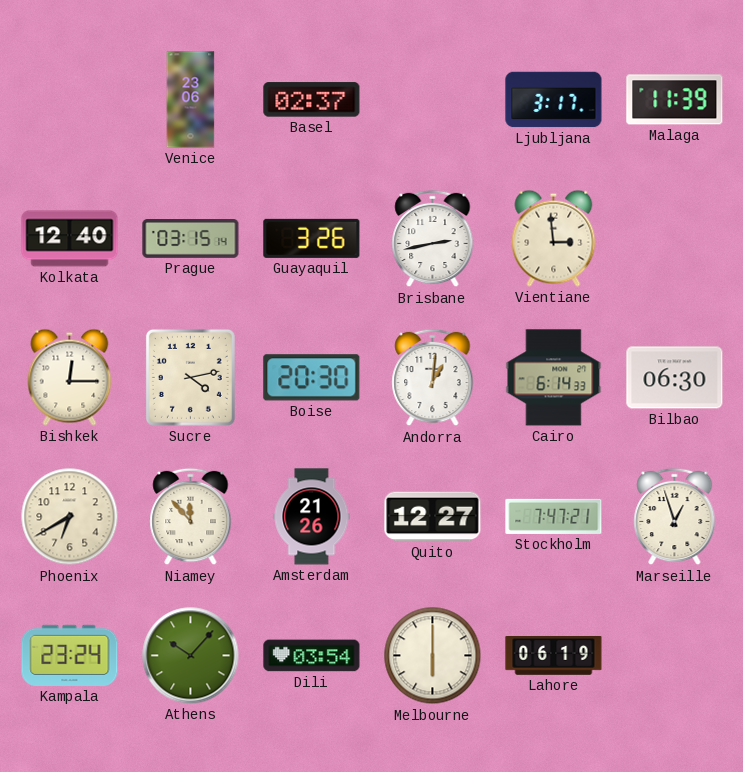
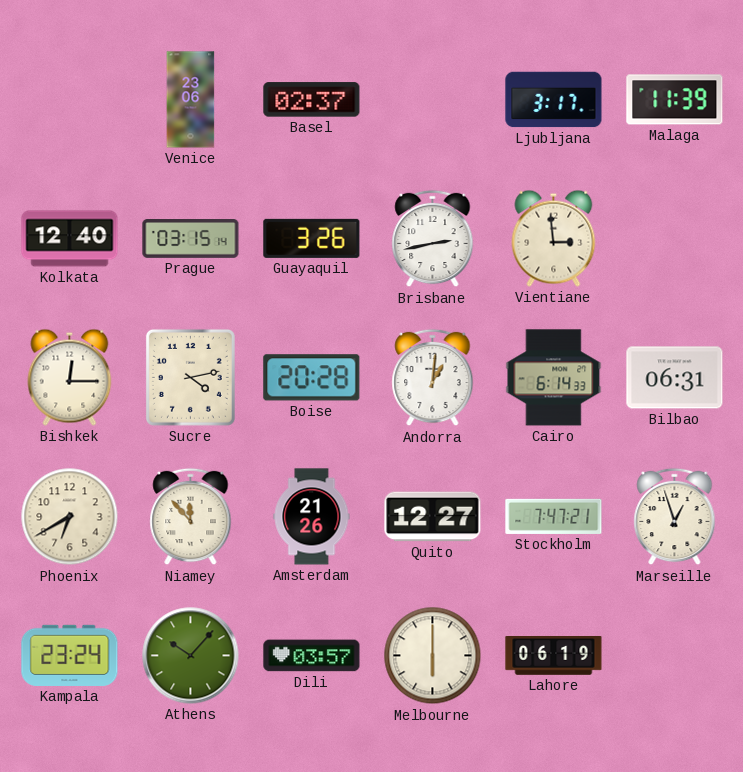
Boise: 20:30 -> 20:28 (312, 378)
Bilbao: 06:30 -> 06:31 (675, 378)
Dili: 03:54 -> 03:57 (312, 656)
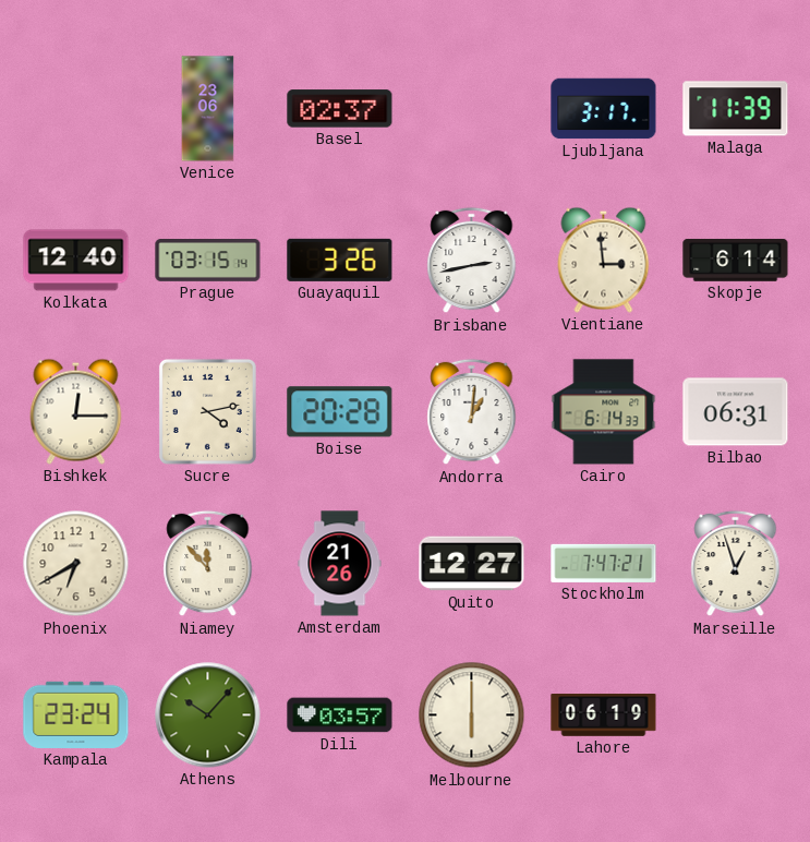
Skopje: none -> 6:14 (736, 260)
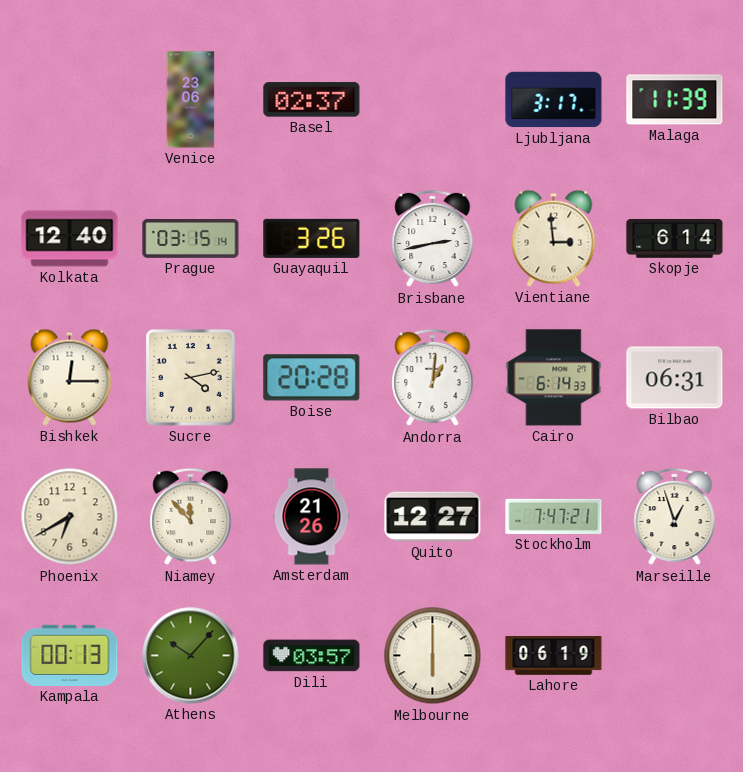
Kampala: 23:24 -> 00:13 (70, 655)
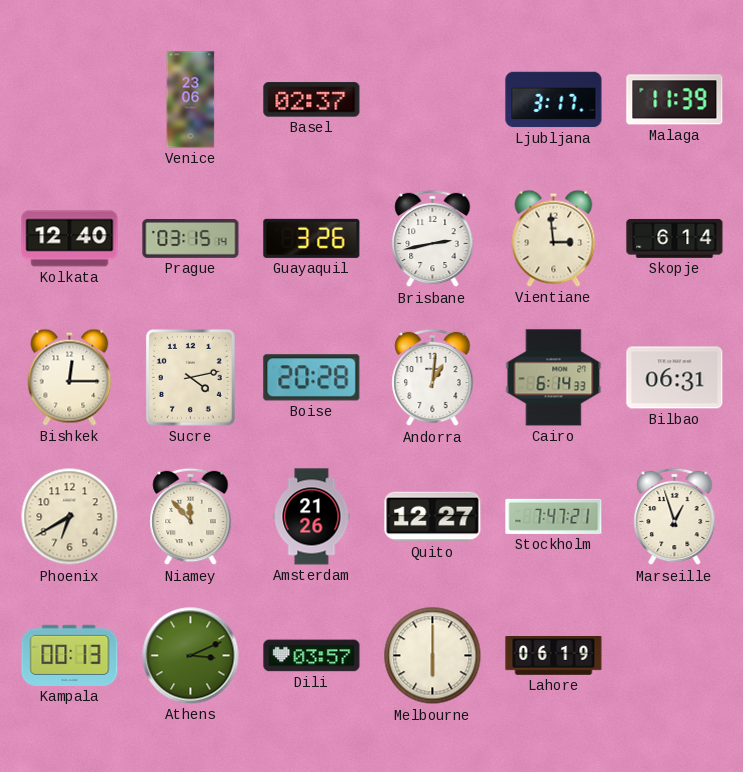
Athens: 10:07 -> 3:11 (191, 656)
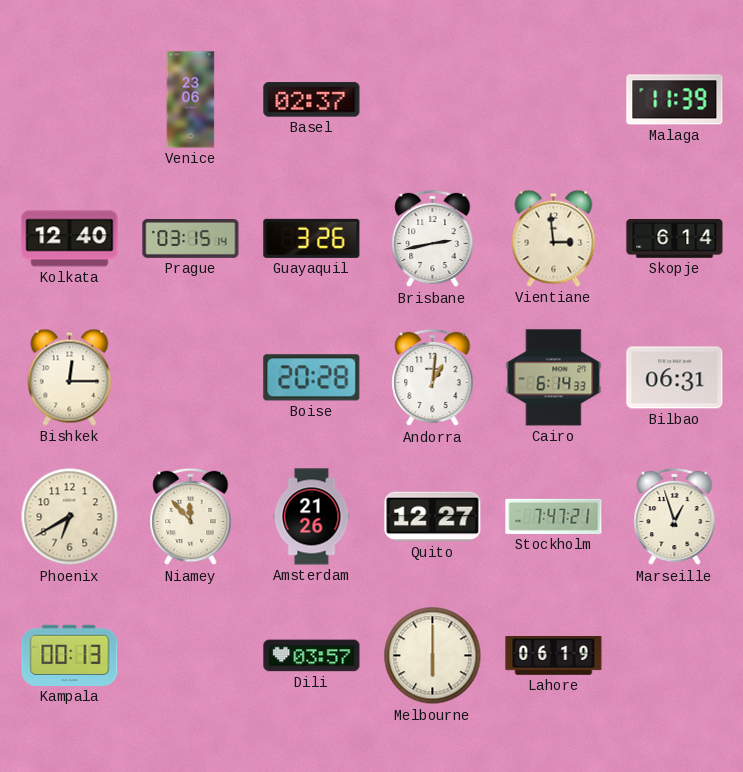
Ljubljana: 3:17 -> none (554, 100)
Sucre: 4:13 -> none (190, 377)
Athens: 3:11 -> none (191, 656)
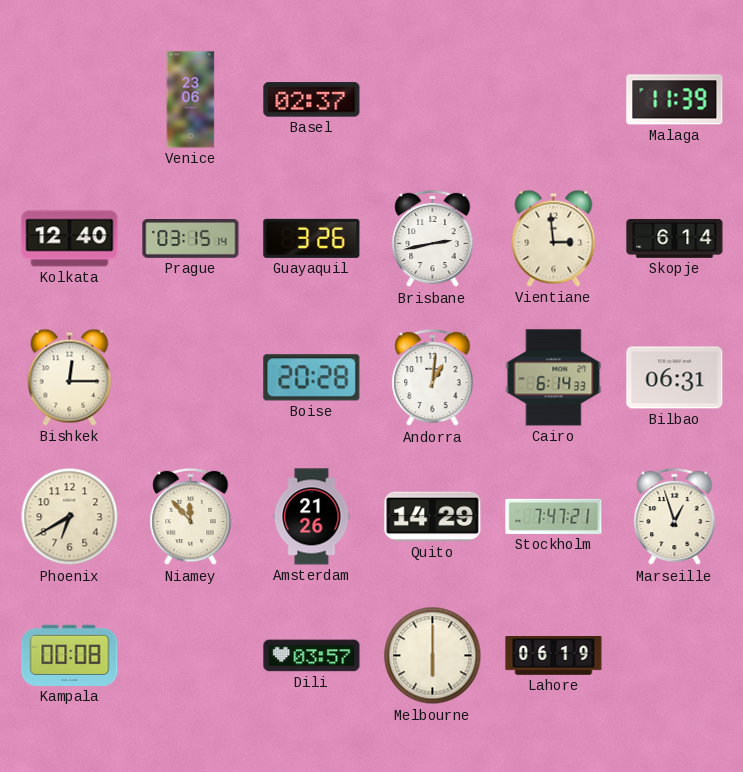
Quito: 12:27 -> 14:29 (433, 517)
Kampala: 00:13 -> 00:08 (70, 655)
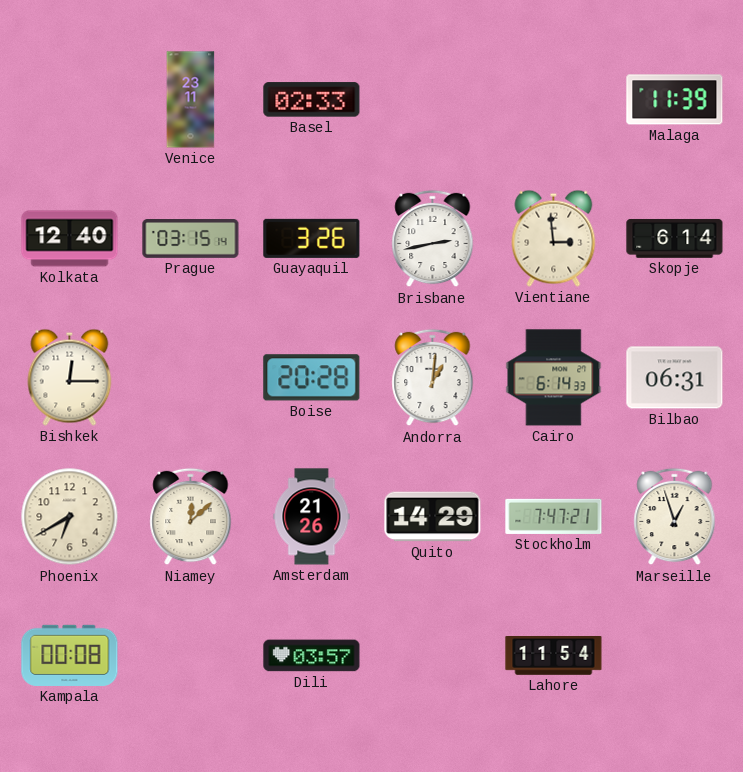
Venice: 23:06 -> 23:11 (191, 100)
Basel: 02:37 -> 02:33 (312, 100)
Niamey: 11:53 -> 12:08 (191, 517)
Melbourne: 6:00 -> none (433, 656)
Lahore: 06:19 -> 11:54 (554, 656)
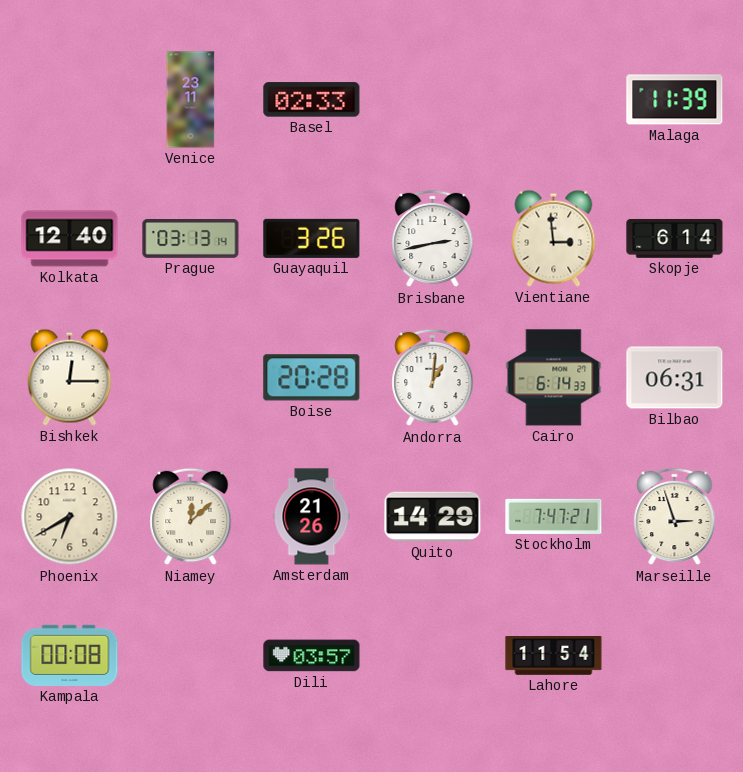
Prague: 03:15 -> 03:13 (191, 239)
Marseille: 12:57 -> 2:57 (675, 517)
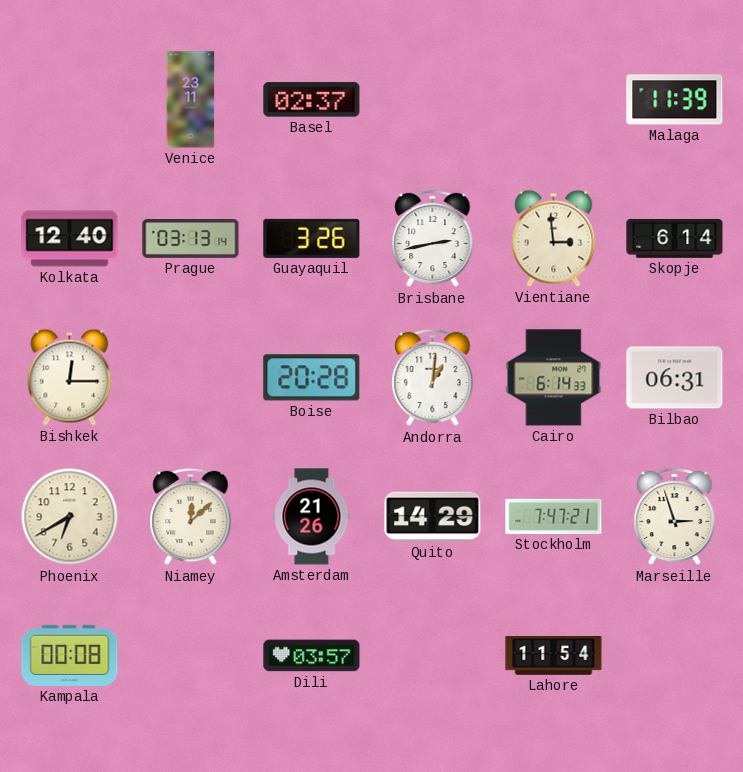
Basel: 02:33 -> 02:37 (312, 100)
